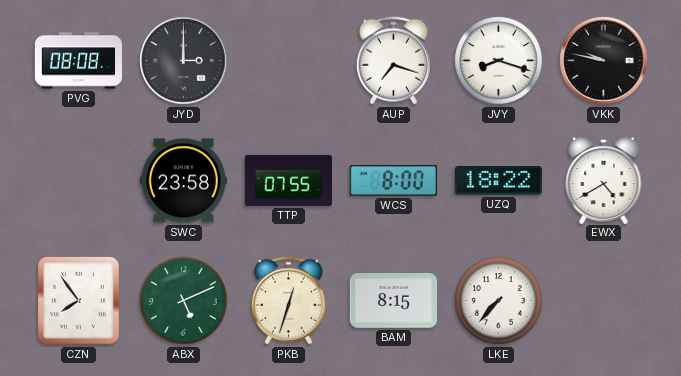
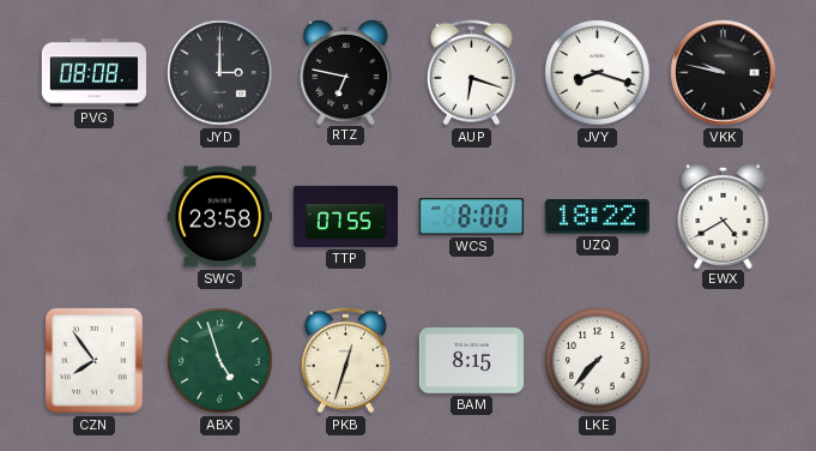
RTZ: none -> 6:47 (346, 71)
AUP: 7:18 -> 6:18 (471, 73)
ABX: 5:11 -> 4:57 (220, 361)
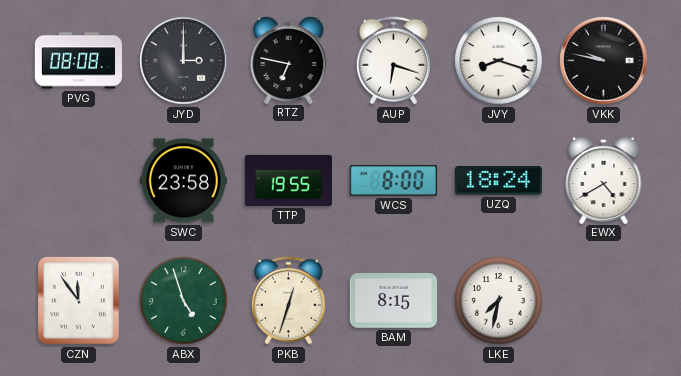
TTP: 07:55 -> 19:55 (288, 180)
UZQ: 18:22 -> 18:24 (498, 181)
CZN: 7:54 -> 11:54 (79, 301)
LKE: 7:37 -> 7:32 (499, 301)
